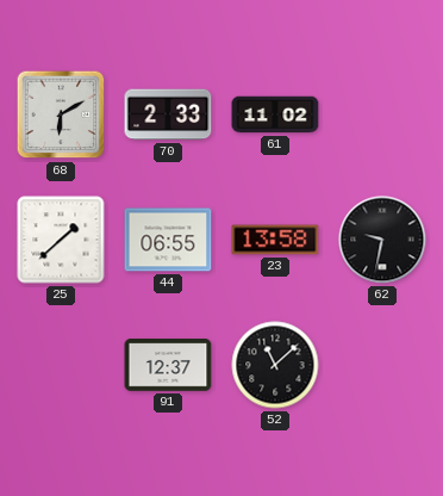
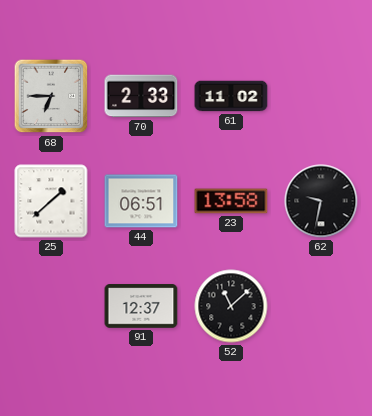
68: 6:10 -> 6:45 (51, 96)
44: 06:55 -> 06:51 (141, 201)
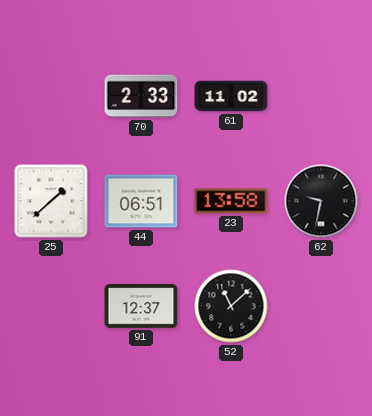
68: 6:45 -> none (51, 96)
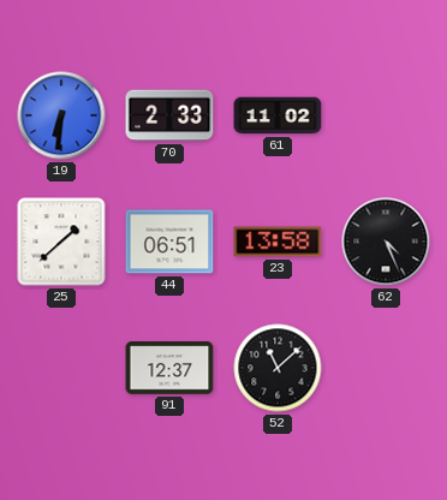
19: none -> 6:31 (61, 115)
62: 9:32 -> 4:26 (386, 242)
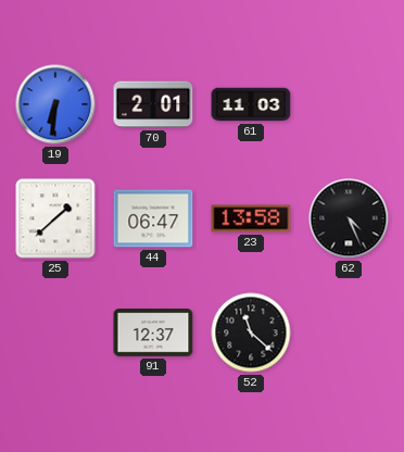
70: 2:33 -> 2:01 (153, 104)
61: 11:02 -> 11:03 (251, 104)
44: 06:51 -> 06:47 (153, 218)
52: 11:08 -> 11:22 (251, 332)
